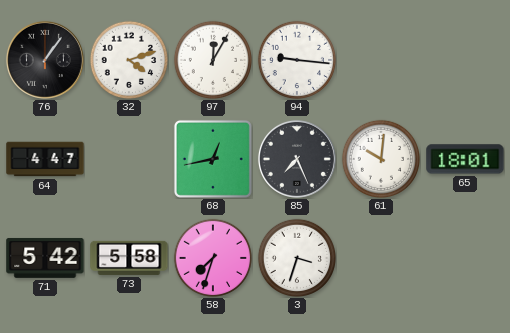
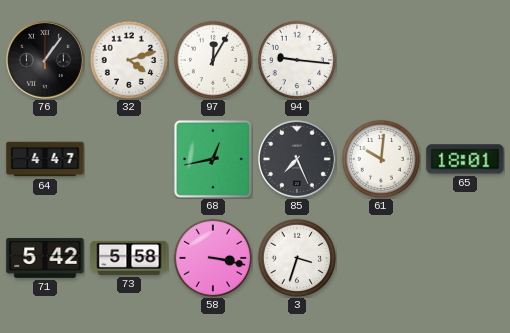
58: 7:33 -> 3:17 (212, 257)
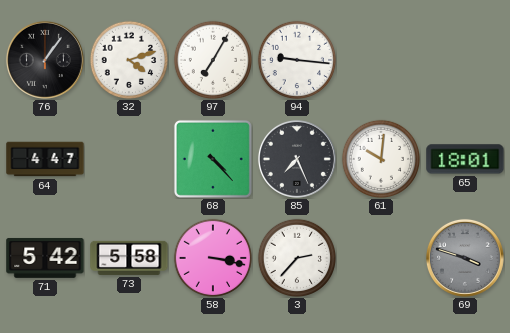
97: 12:05 -> 7:05 (212, 59)
68: 12:43 -> 4:23 (213, 159)
3: 3:33 -> 2:37 (296, 257)
69: none -> 3:48 (465, 258)
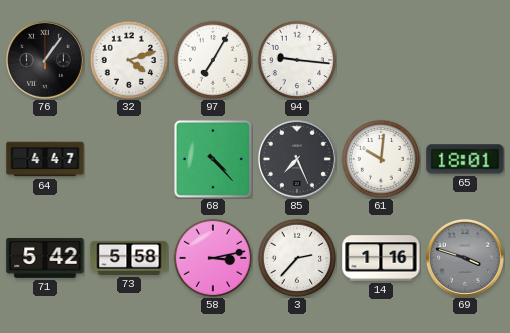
58: 3:17 -> 3:13 (212, 257)
14: none -> 1:16 (381, 258)
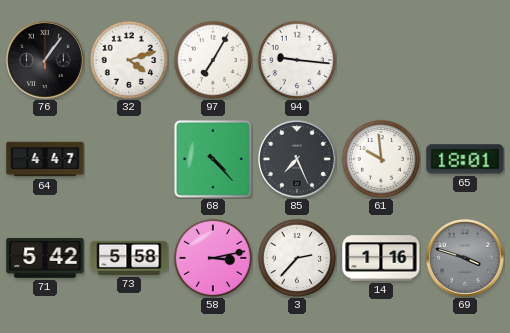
61: 10:01 -> 9:59 (380, 158)
